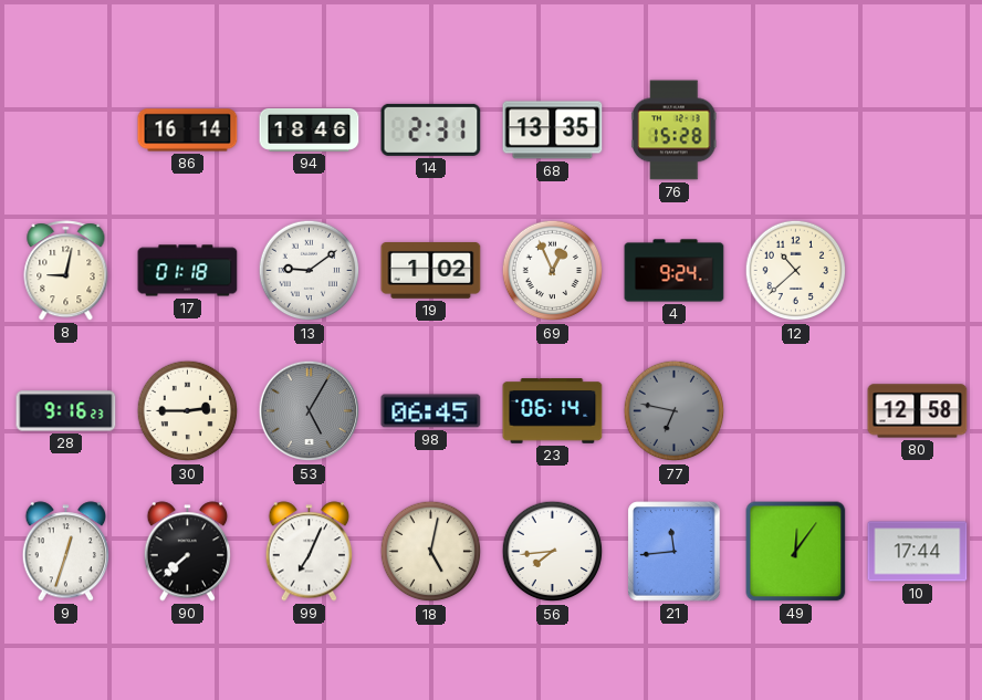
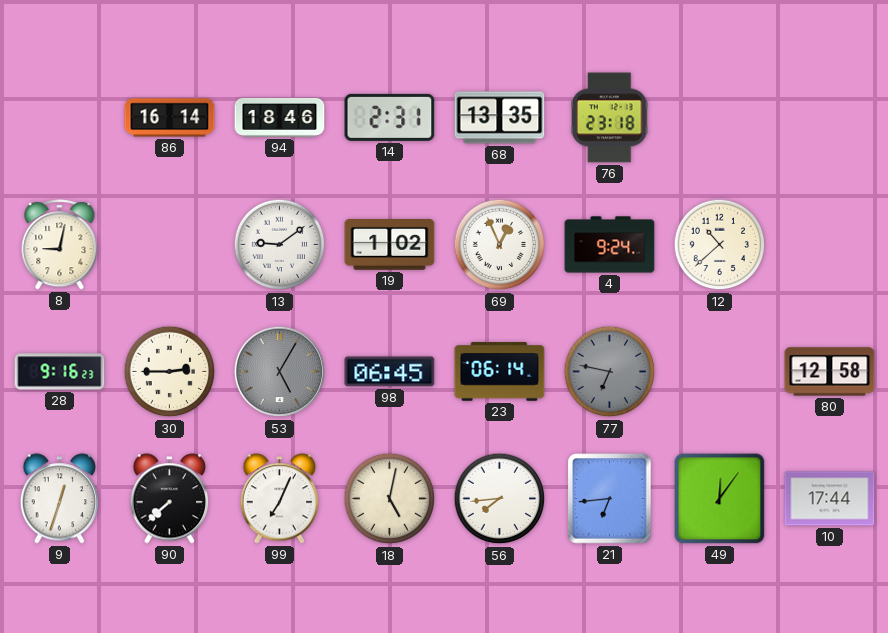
76: 15:28 -> 23:18 (610, 118)
17: 01:18 -> none (188, 271)
21: 11:44 -> 6:44 (610, 499)
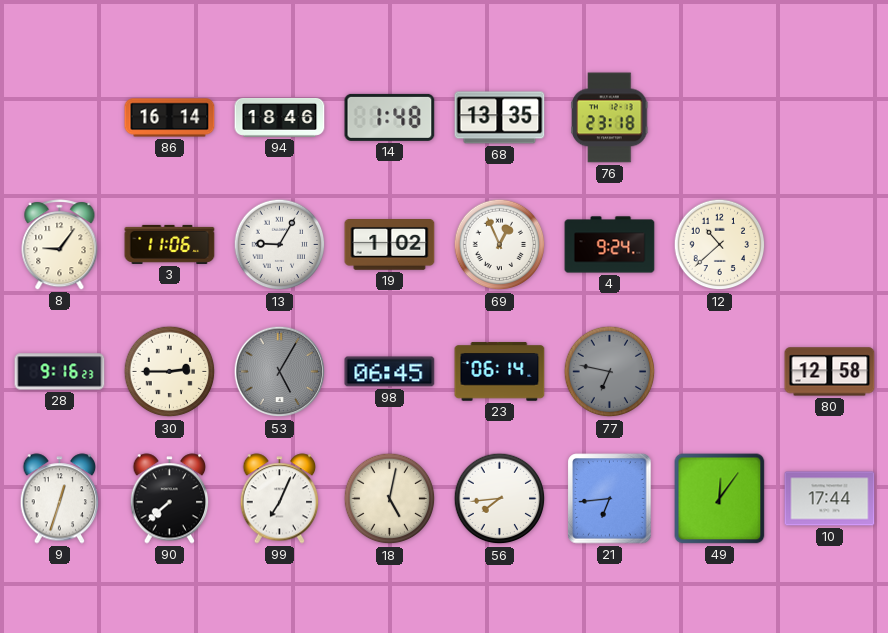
14: 2:31 -> 1:48 (390, 117)
8: 9:02 -> 9:06 (60, 245)
3: none -> 11:06 (170, 244)
13: 9:09 -> 9:05 (280, 245)
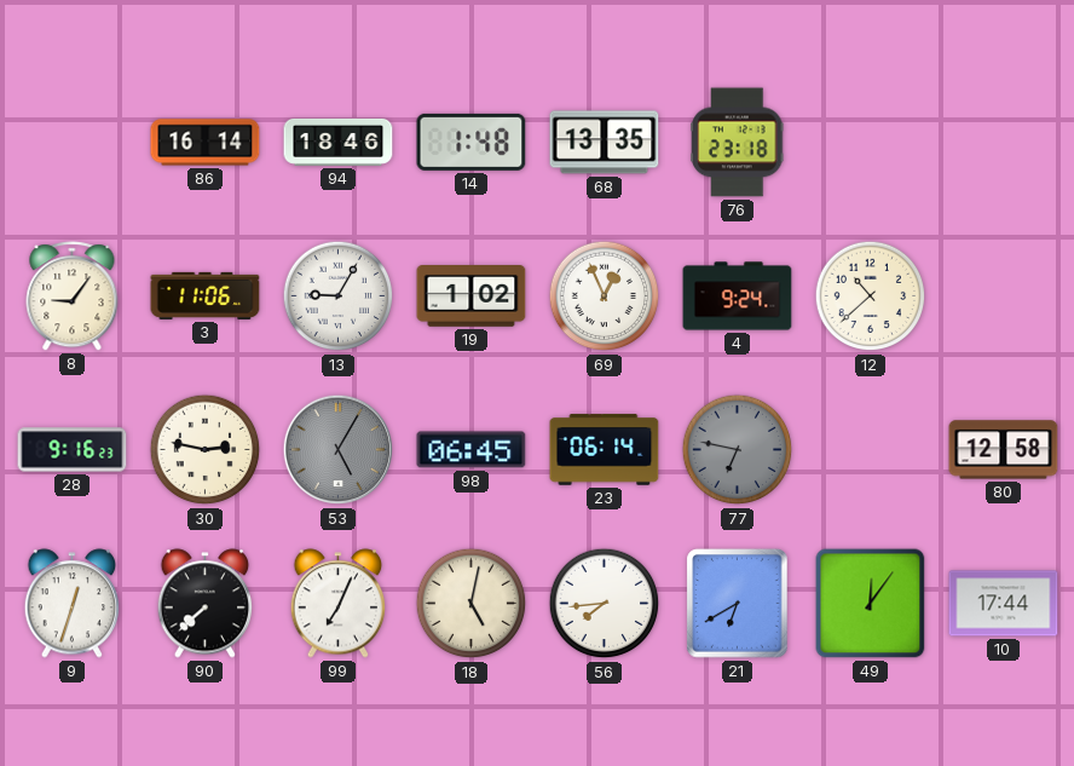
30: 2:45 -> 2:47 (206, 450)
21: 6:44 -> 6:40 (738, 604)
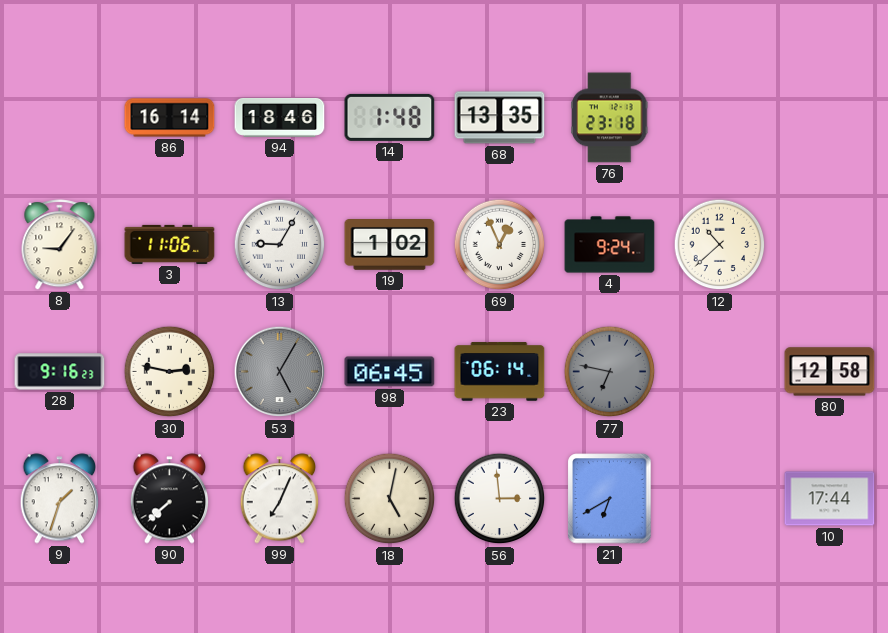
9: 12:33 -> 1:33 (60, 499)
56: 7:44 -> 2:59 (500, 499)
49: 12:06 -> none (871, 604)
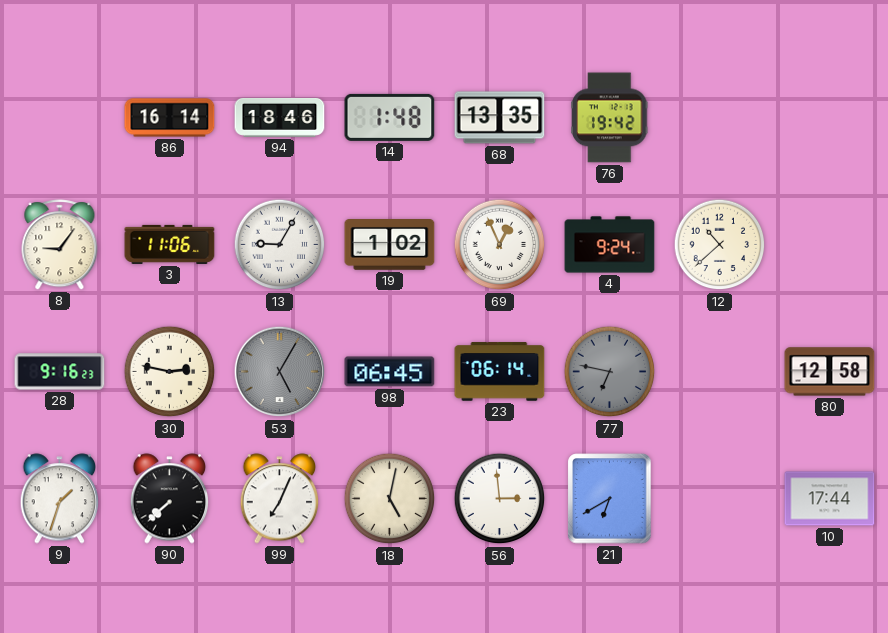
76: 23:18 -> 19:42 (610, 118)
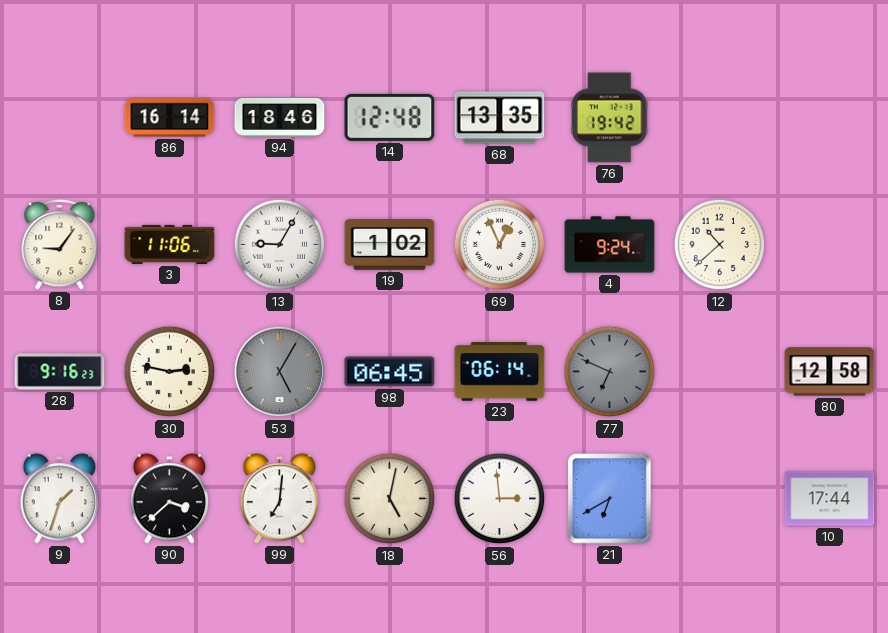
14: 1:48 -> 12:48 (390, 117)
77: 6:47 -> 6:49 (610, 372)
90: 7:38 -> 3:38 (170, 499)
99: 7:04 -> 7:01 (280, 499)
